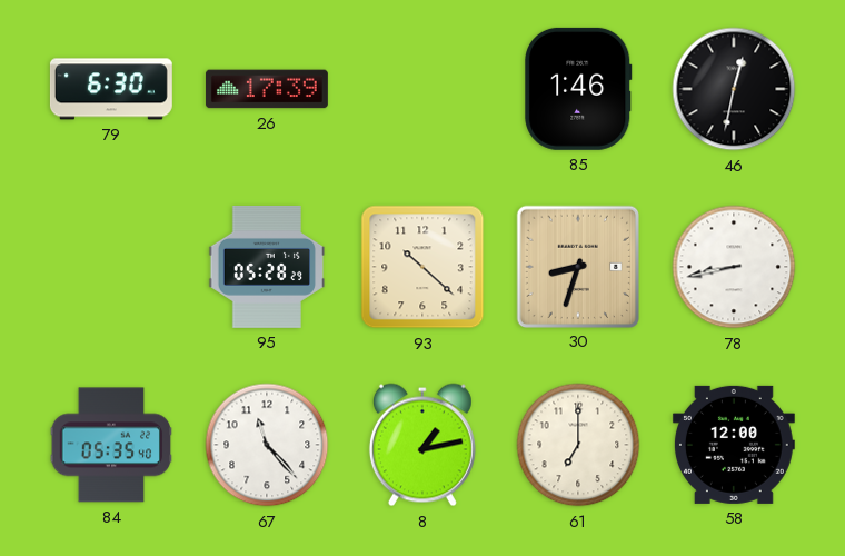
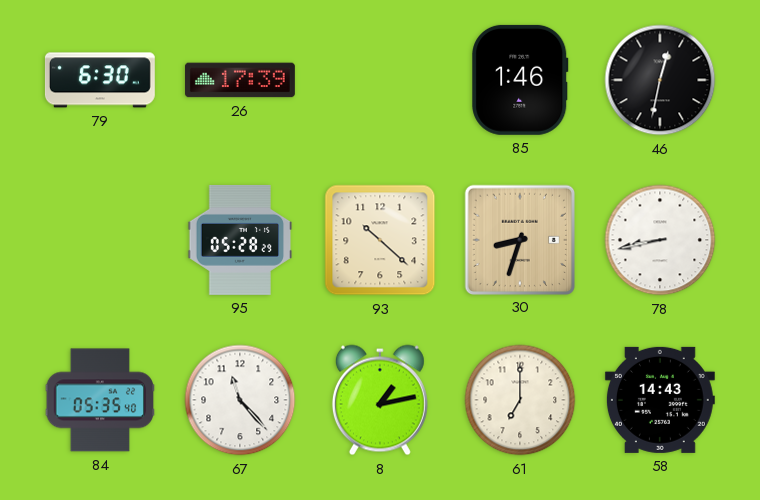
58: 12:00 -> 14:43 (660, 400)
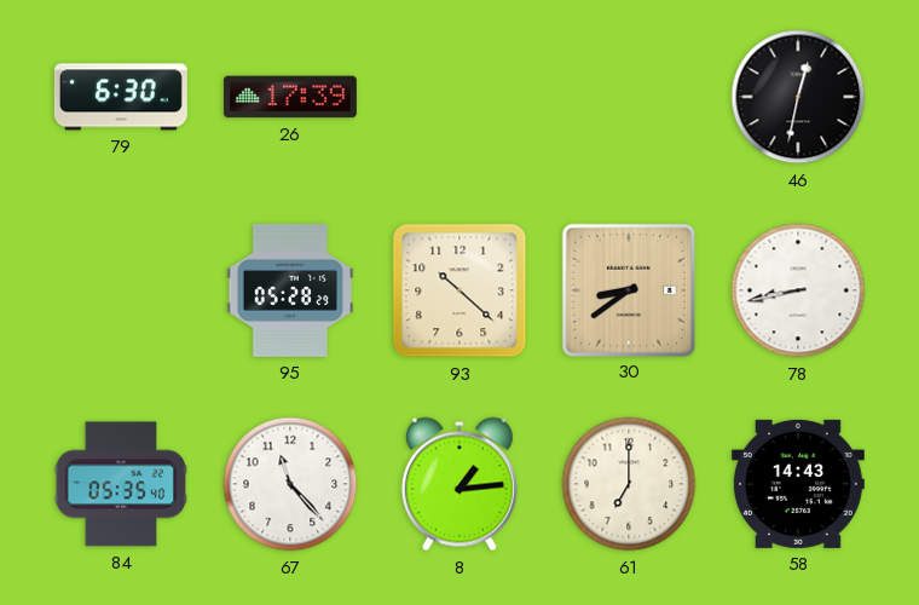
85: 1:46 -> none (520, 80)
30: 8:33 -> 8:39 (628, 289)
8: 1:13 -> 1:14 (459, 484)
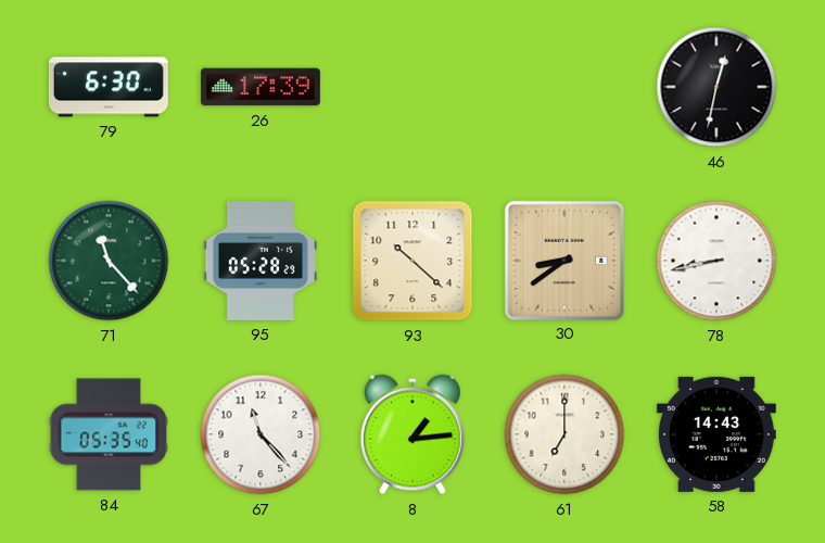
71: none -> 11:23 (109, 261)
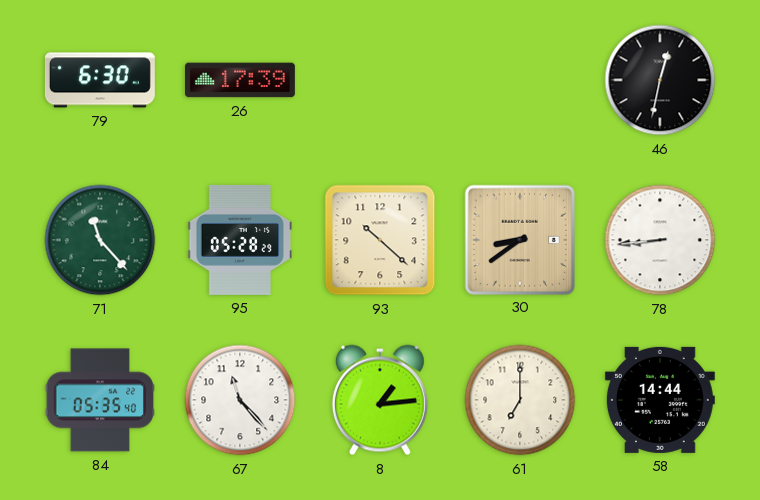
78: 8:43 -> 8:44 (660, 240)
58: 14:43 -> 14:44 (660, 400)
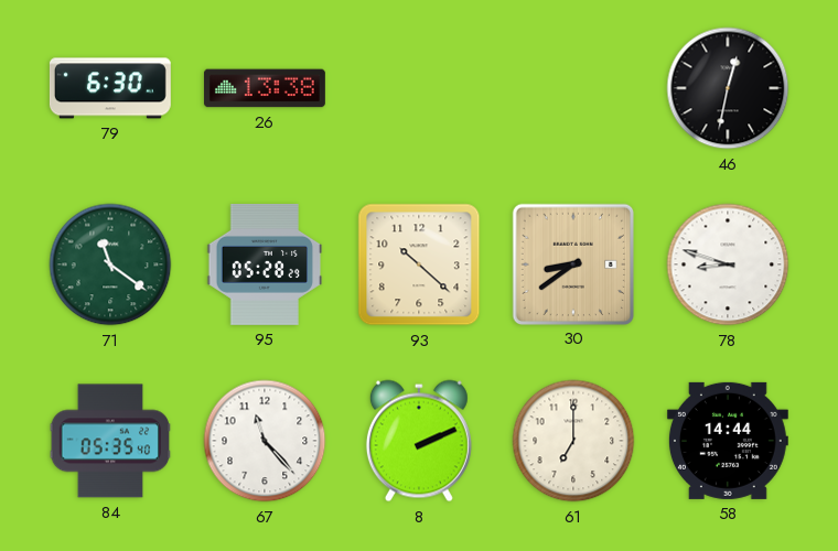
26: 17:39 -> 13:38 (265, 88)
71: 11:23 -> 11:21 (110, 264)
78: 8:44 -> 8:48 (728, 264)
8: 1:14 -> 2:11 (419, 441)
